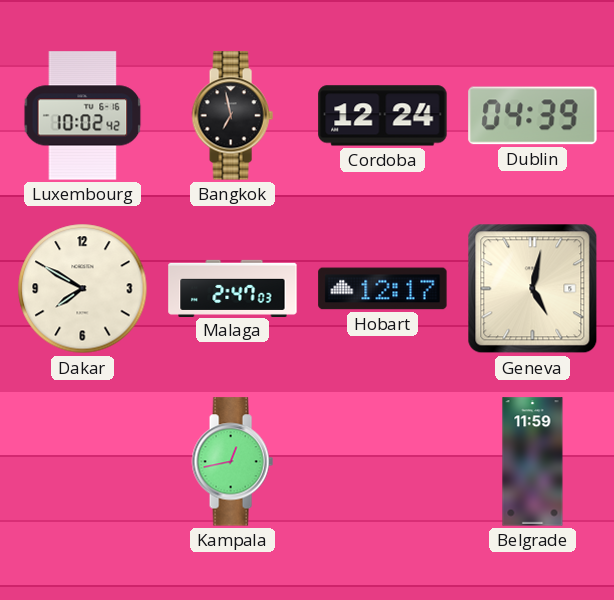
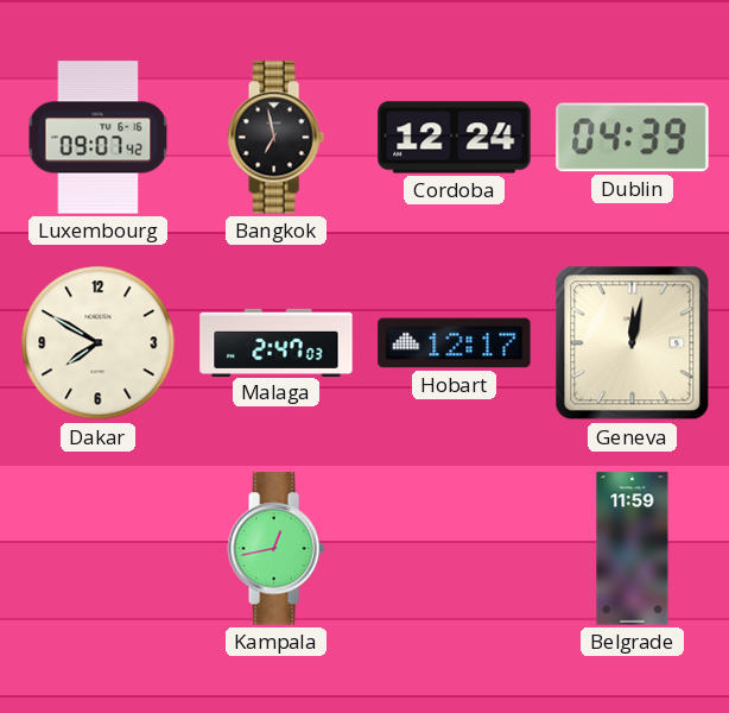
Luxembourg: 10:02 -> 09:07 (99, 138)
Geneva: 5:02 -> 12:02 (633, 343)
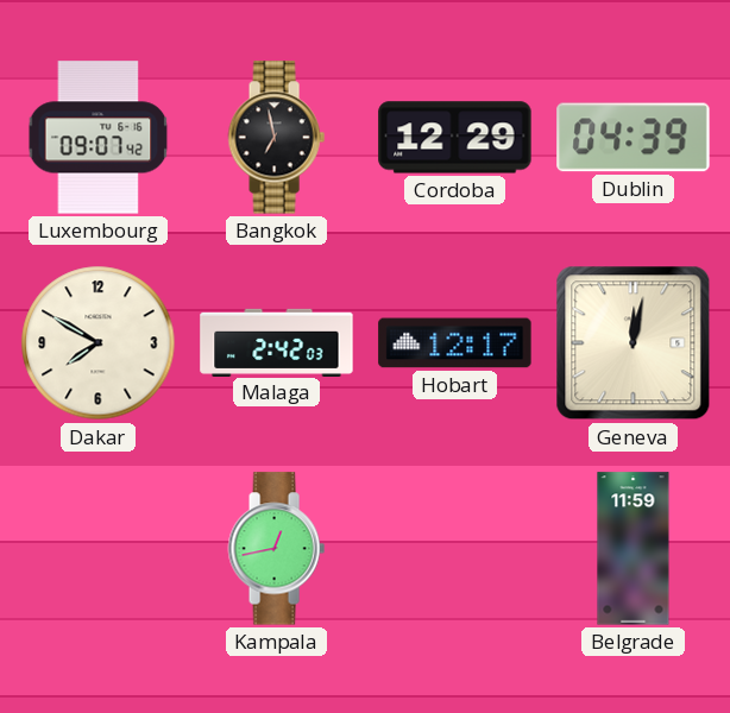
Cordoba: 12:24 -> 12:29 (455, 138)
Malaga: 2:47 -> 2:42 (277, 342)
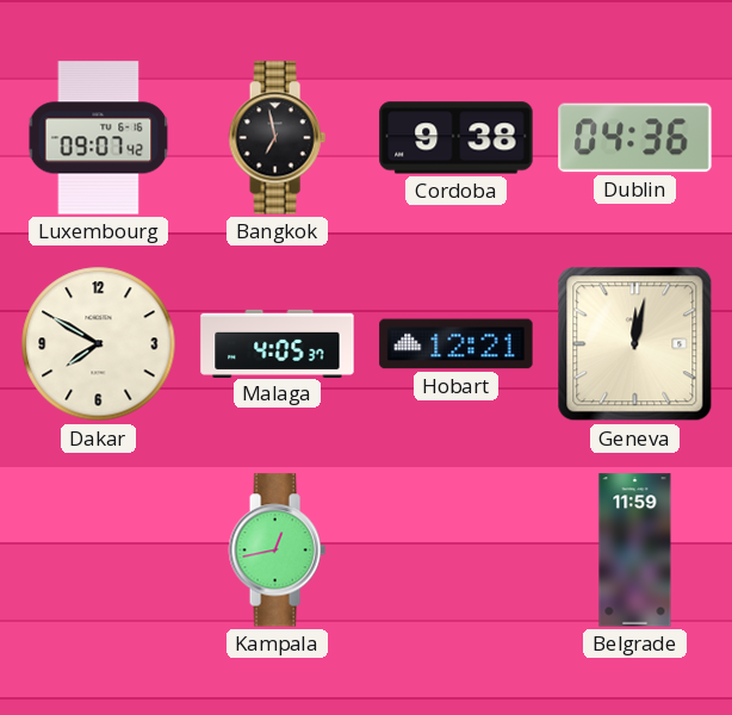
Cordoba: 12:29 -> 9:38 (457, 138)
Dublin: 04:39 -> 04:36 (635, 138)
Malaga: 2:42 -> 4:05 (278, 343)
Hobart: 12:17 -> 12:21 (457, 344)
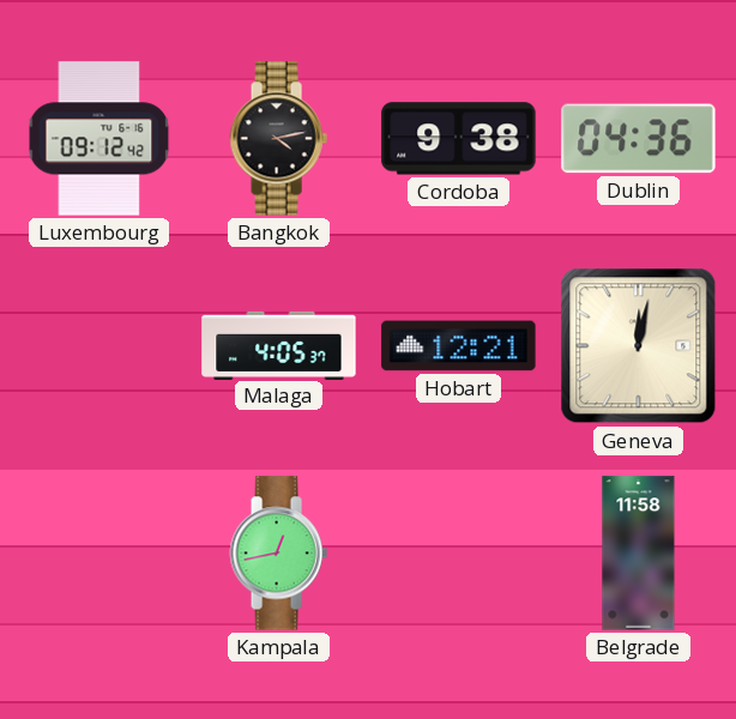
Luxembourg: 09:07 -> 09:12 (99, 139)
Bangkok: 6:58 -> 4:13 (278, 139)
Dakar: 7:50 -> none (99, 344)
Belgrade: 11:59 -> 11:58 (639, 554)
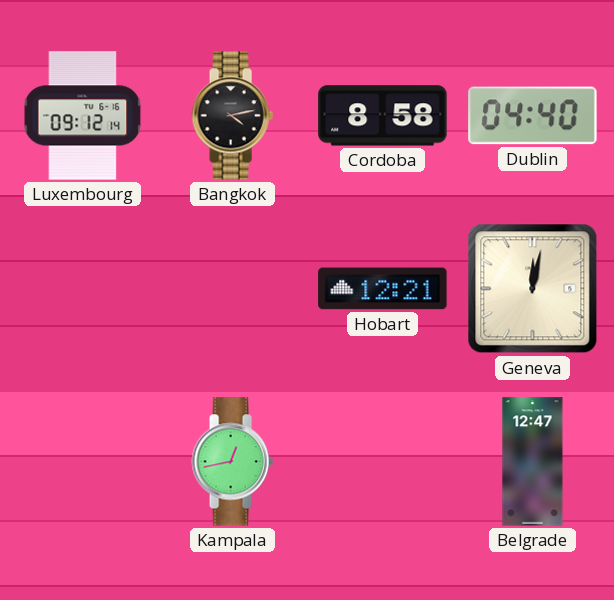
Luxembourg: 09:12:42 -> 09:12:14 (83, 116)
Cordoba: 9:38 -> 8:58 (383, 116)
Dublin: 04:36 -> 04:40 (533, 116)
Malaga: 4:05 -> none (279, 345)
Belgrade: 11:58 -> 12:47 (533, 462)
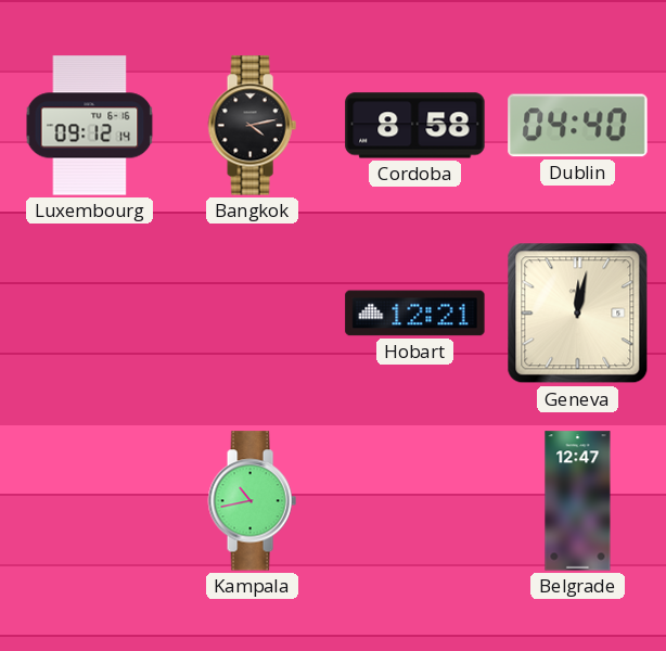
Kampala: 12:43 -> 10:43 (252, 501)
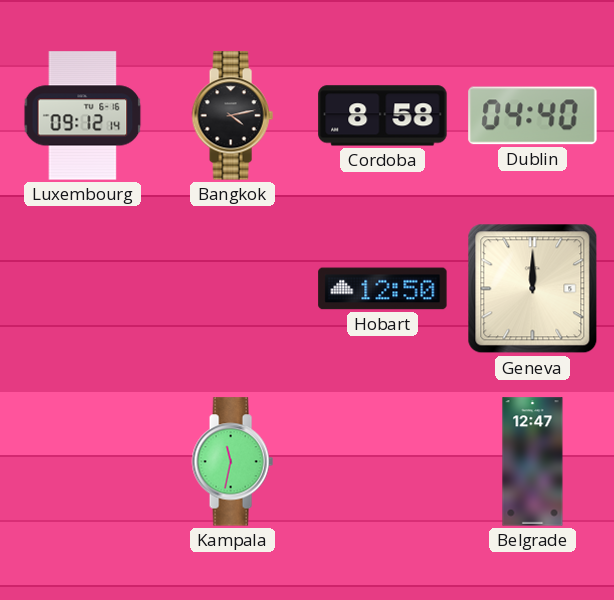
Hobart: 12:21 -> 12:50 (383, 289)
Geneva: 12:02 -> 12:00 (533, 289)
Kampala: 10:43 -> 11:32 (232, 462)
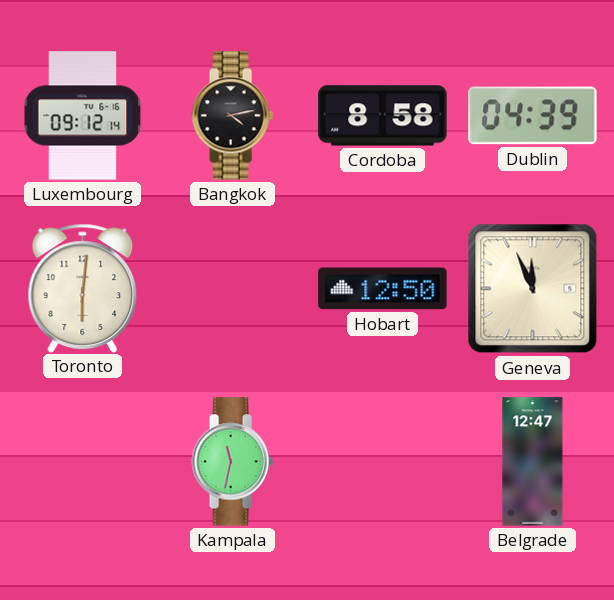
Dublin: 04:40 -> 04:39 (533, 116)
Toronto: none -> 6:01 (83, 288)
Geneva: 12:00 -> 11:56 (533, 289)
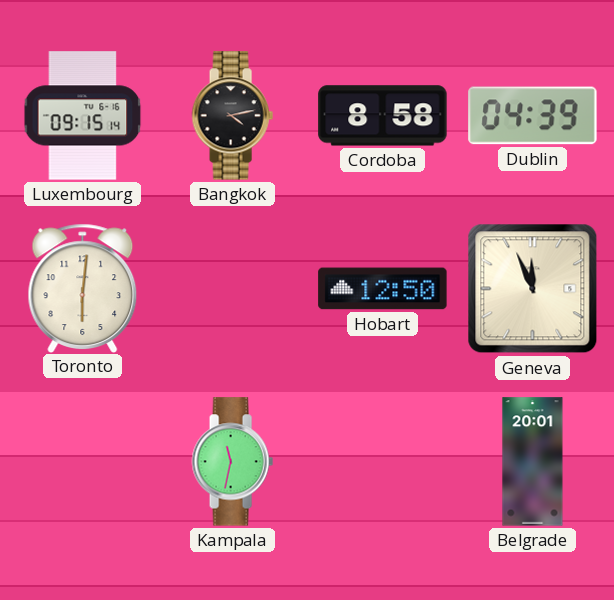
Luxembourg: 09:12 -> 09:15 (83, 116)
Belgrade: 12:47 -> 20:01 (533, 462)
